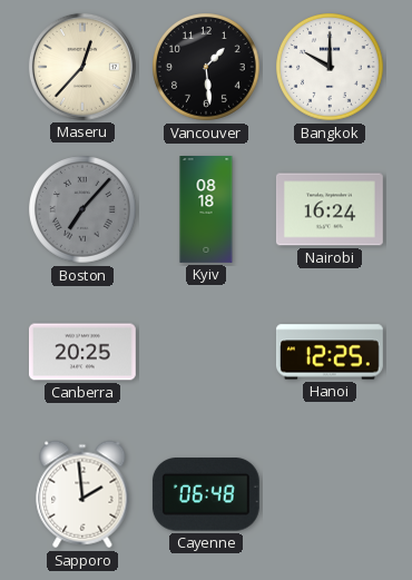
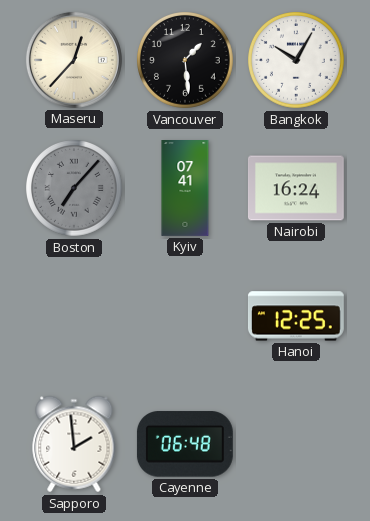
Bangkok: 10:00 -> 10:05 (297, 61)
Kyiv: 08:18 -> 07:41 (185, 189)
Canberra: 20:25 -> none (82, 352)
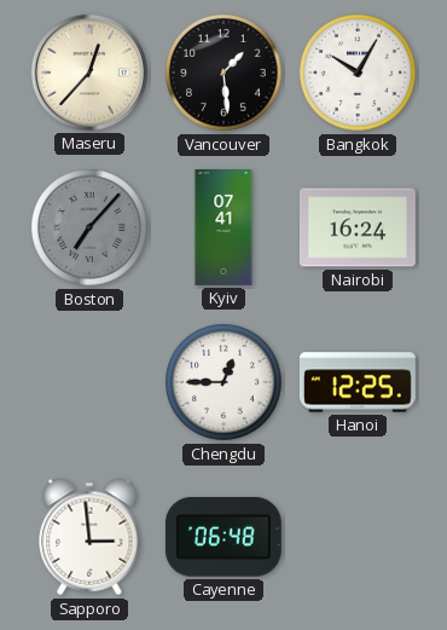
Chengdu: none -> 12:45 (225, 383)
Sapporo: 1:59 -> 2:59 (89, 537)
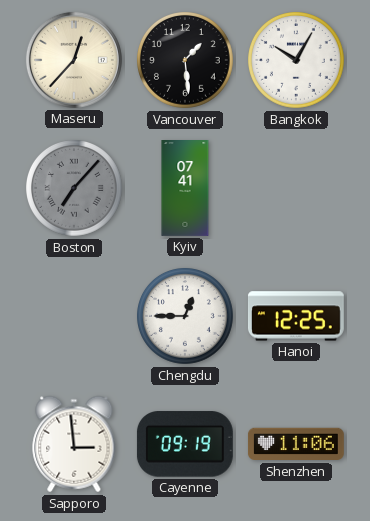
Nairobi: 16:24 -> none (358, 227)
Cayenne: 06:48 -> 09:19 (185, 444)
Shenzhen: none -> 11:06 (296, 444)
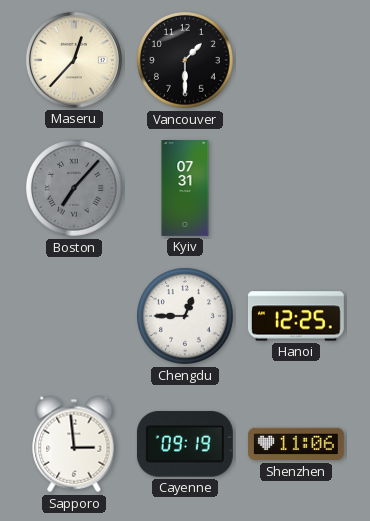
Vancouver: 1:29 -> 1:30 (186, 61)
Bangkok: 10:05 -> none (297, 61)
Kyiv: 07:41 -> 07:31 (185, 189)
